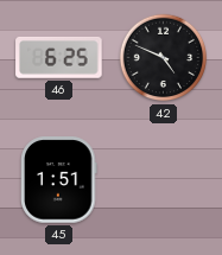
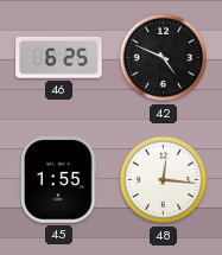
45: 1:51 -> 1:55 (59, 180)
48: none -> 12:16 (164, 180)
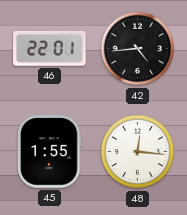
46: 6:25 -> 22:01 (50, 48)
42: 4:49 -> 4:44 (138, 49)
